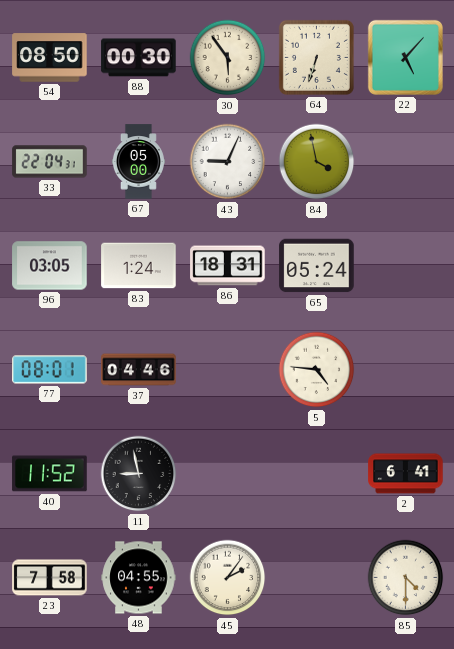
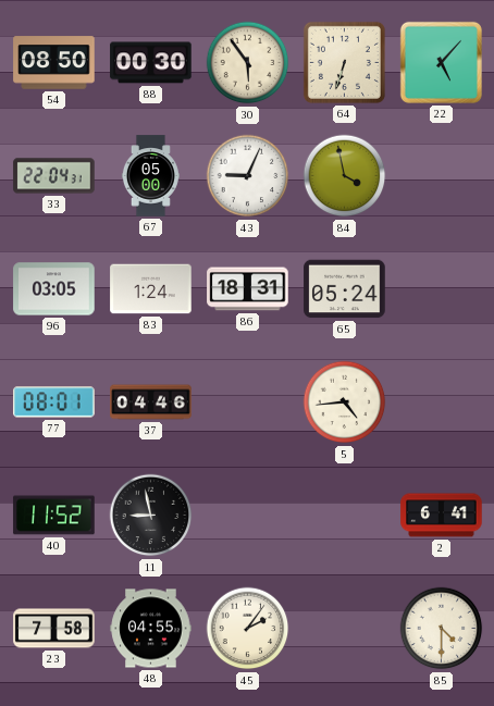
5: 4:46 -> 4:44 (345, 402)
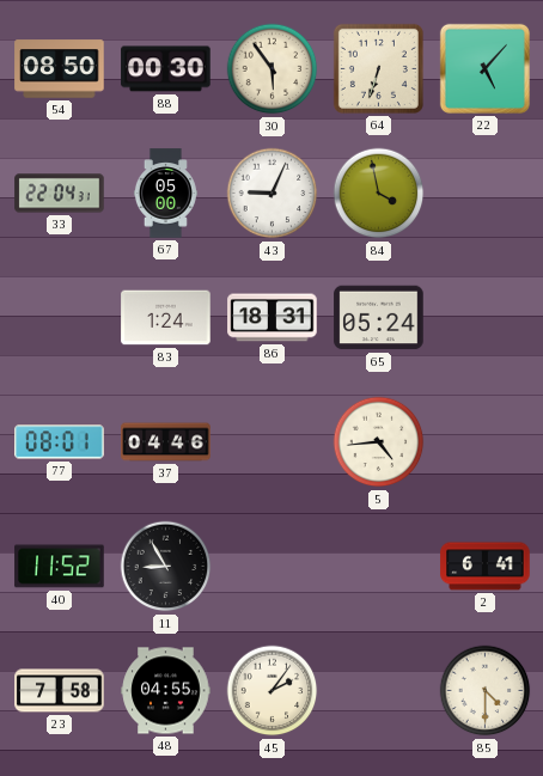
96: 03:05 -> none (54, 289)
11: 8:58 -> 8:55 (166, 567)
